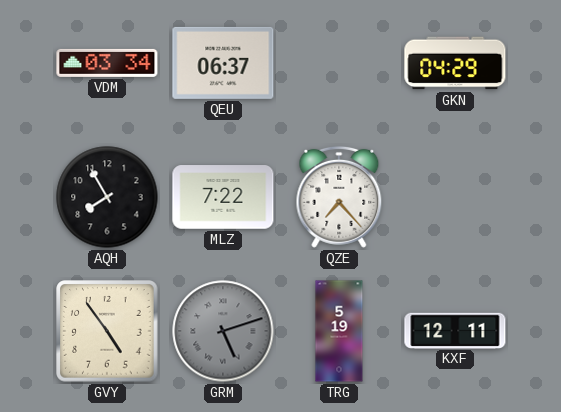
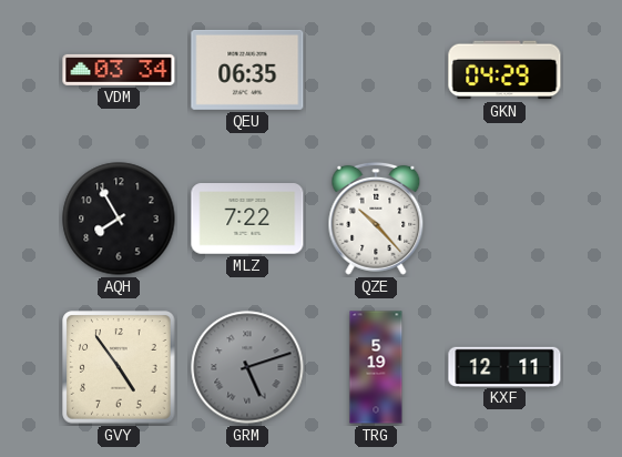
QEU: 06:37 -> 06:35 (247, 70)
QZE: 7:23 -> 10:23 (376, 219)
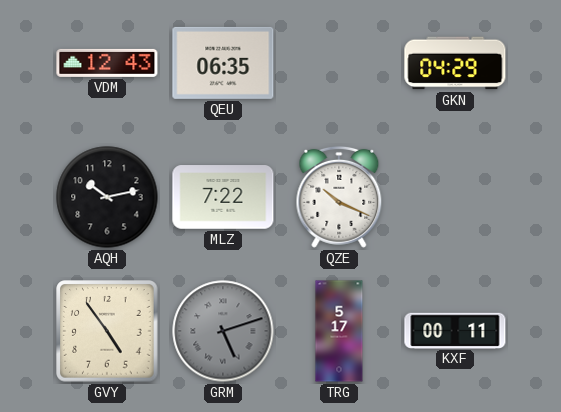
VDM: 03:34 -> 12:43 (107, 63)
AQH: 7:55 -> 10:13 (107, 197)
QZE: 10:23 -> 10:19 (339, 197)
TRG: 5:19 -> 5:17 (339, 331)
KXF: 12:11 -> 00:11 (455, 330)
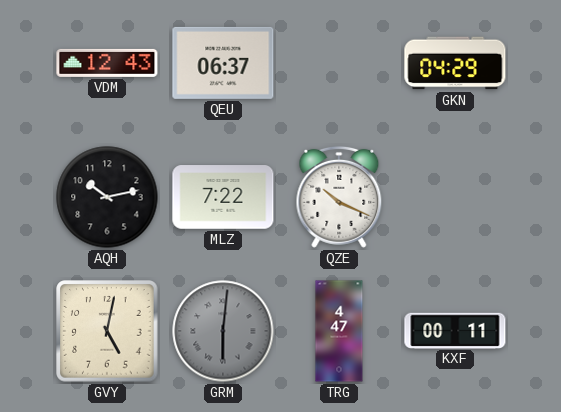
QEU: 06:35 -> 06:37 (223, 63)
GVY: 4:54 -> 5:02 (107, 331)
GRM: 5:12 -> 6:01 (223, 331)
TRG: 5:17 -> 4:47 (339, 331)
